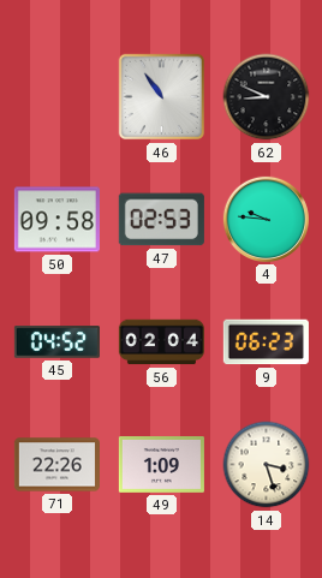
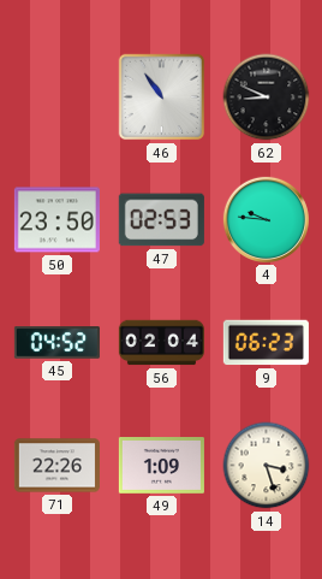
50: 09:58 -> 23:50 (56, 220)
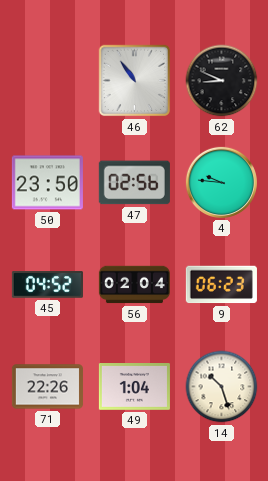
47: 02:53 -> 02:56 (134, 183)
49: 1:09 -> 1:04 (134, 387)
14: 3:27 -> 10:27 (222, 387)
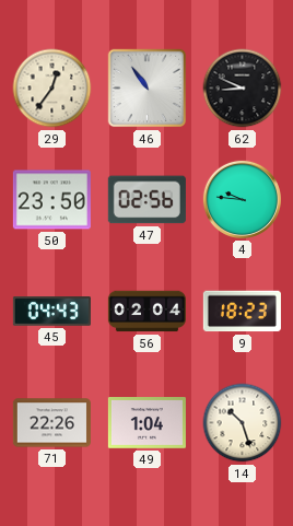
29: none -> 12:36 (52, 89)
45: 04:52 -> 04:43 (51, 312)
9: 06:23 -> 18:23 (242, 312)
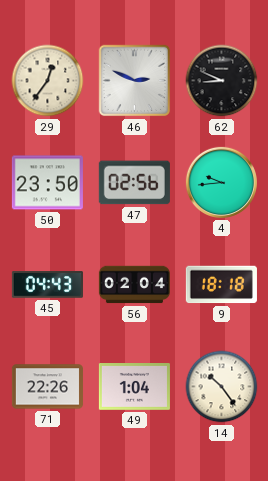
46: 10:54 -> 2:49 (135, 81)
4: 9:46 -> 9:44 (221, 182)
9: 18:23 -> 18:18 (221, 285)
14: 10:27 -> 10:24 (222, 387)
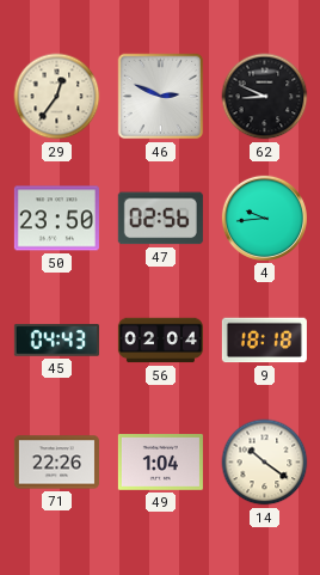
14: 10:24 -> 10:21 (265, 463)
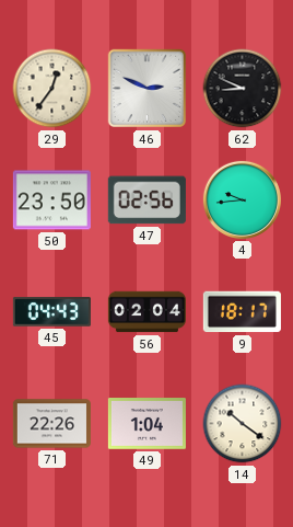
9: 18:18 -> 18:17 (242, 312)
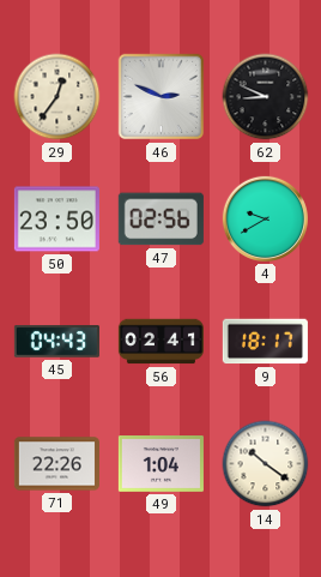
4: 9:44 -> 9:40 (265, 218)
56: 02:04 -> 02:41 (160, 342)
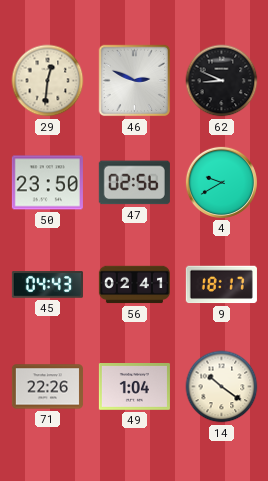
29: 12:36 -> 12:31 (48, 81)
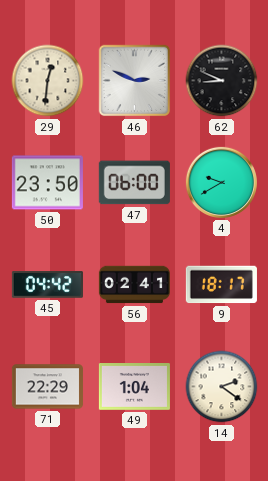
47: 02:56 -> 06:00 (134, 183)
45: 04:43 -> 04:42 (47, 285)
71: 22:26 -> 22:29 (47, 387)
14: 10:21 -> 2:21 (222, 387)
